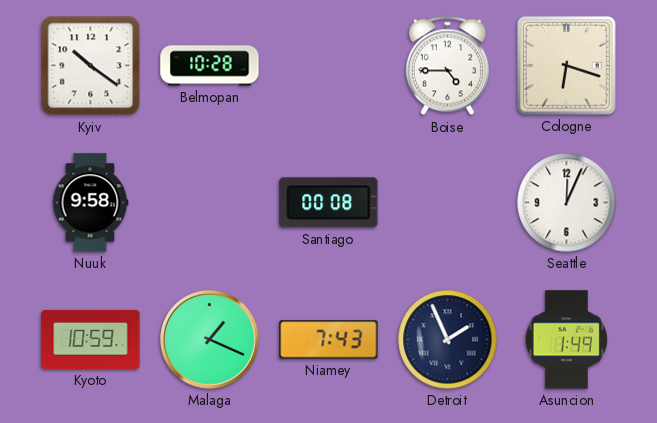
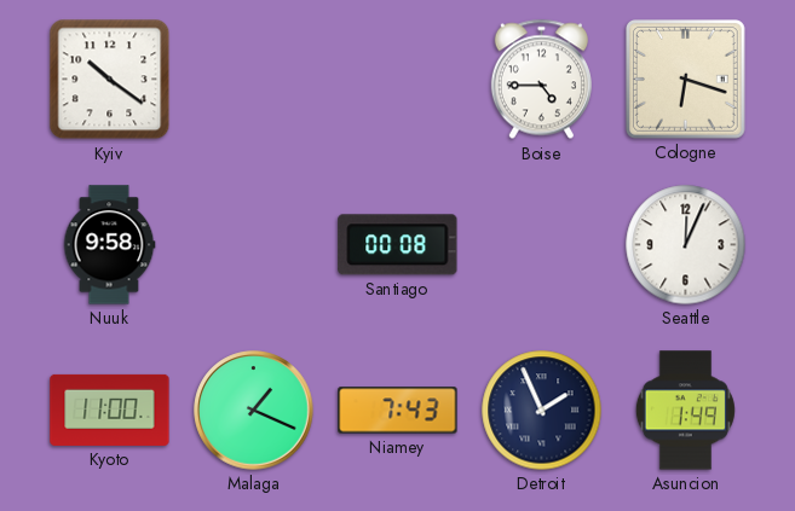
Belmopan: 10:28 -> none (210, 66)
Kyoto: 10:59 -> 11:00 (110, 410)
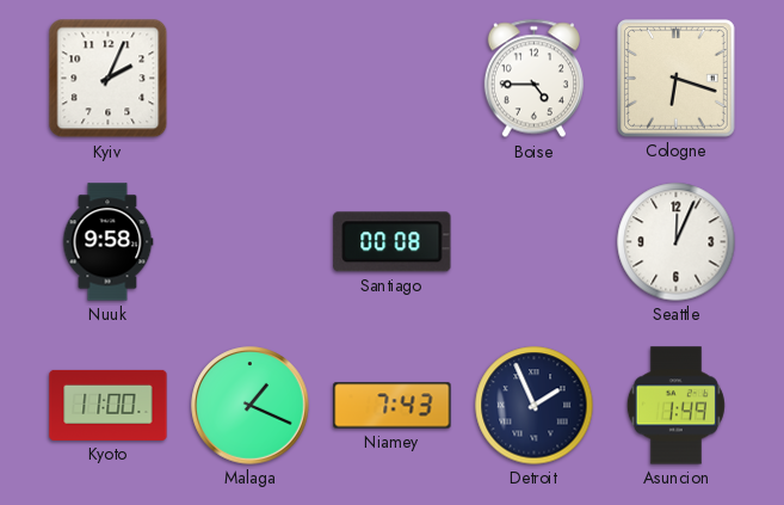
Kyiv: 10:21 -> 2:04 (109, 79)
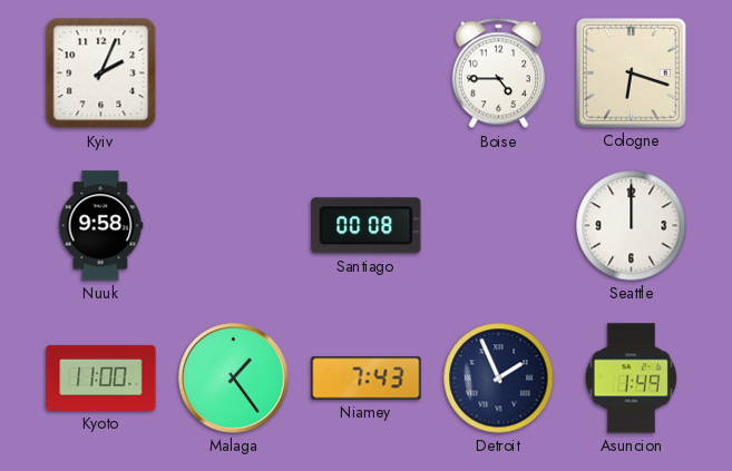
Seattle: 12:04 -> 12:00 (632, 226)
Malaga: 1:19 -> 1:24 (234, 379)
